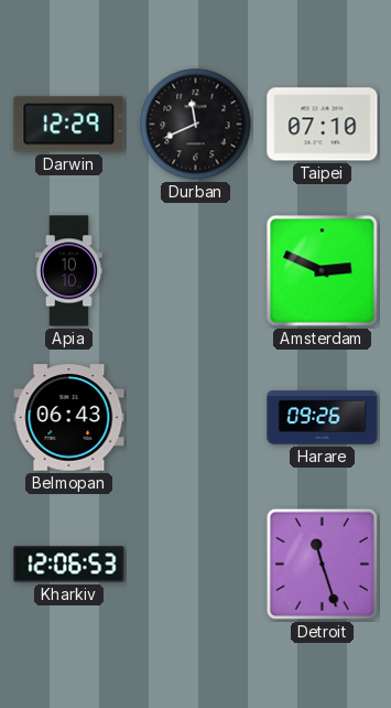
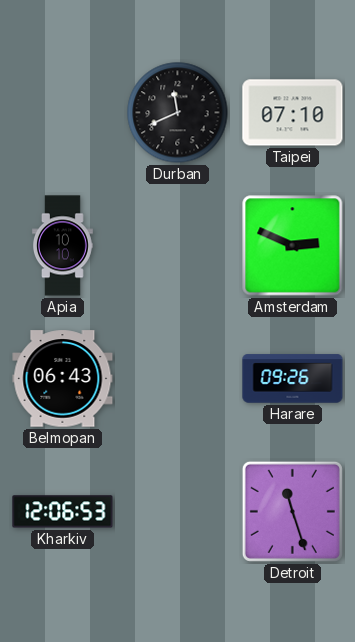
Darwin: 12:29 -> none (69, 125)
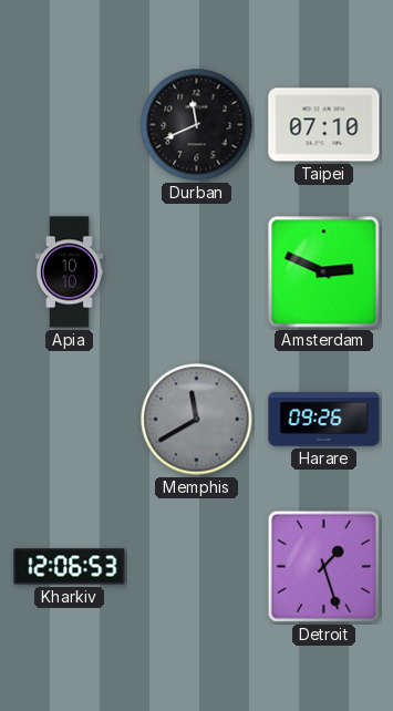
Belmopan: 06:43 -> none (63, 379)
Memphis: none -> 11:40 (197, 420)
Detroit: 11:27 -> 1:27 (323, 566)
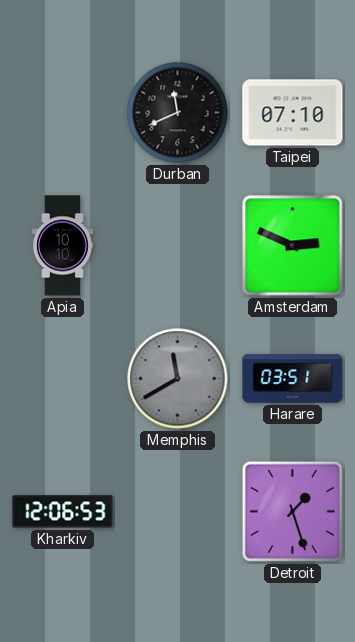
Harare: 09:26 -> 03:51 (293, 379)
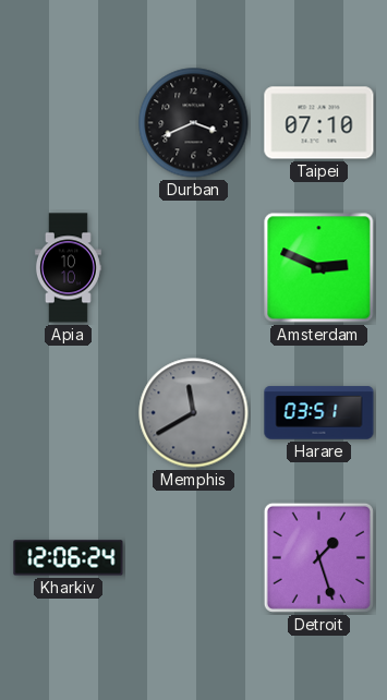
Durban: 11:41 -> 3:41 (194, 123)
Kharkiv: 12:06:53 -> 12:06:24 (69, 558)
